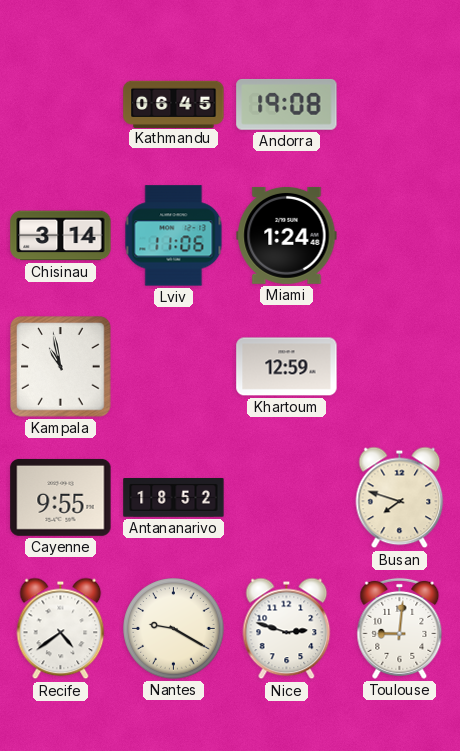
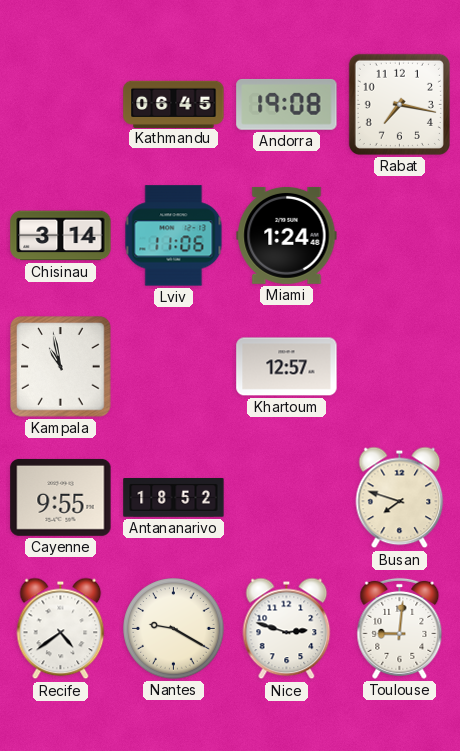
Rabat: none -> 7:17 (399, 104)
Khartoum: 12:59 -> 12:57 (287, 367)
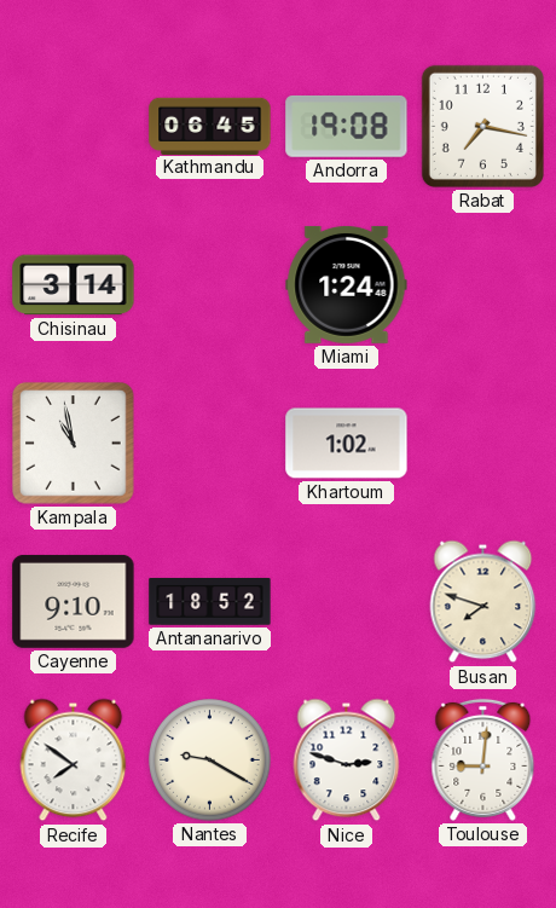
Lviv: 11:06 -> none (174, 236)
Khartoum: 12:57 -> 1:02 (347, 444)
Cayenne: 9:55 -> 9:10 (74, 601)
Recife: 4:39 -> 7:51 (74, 760)
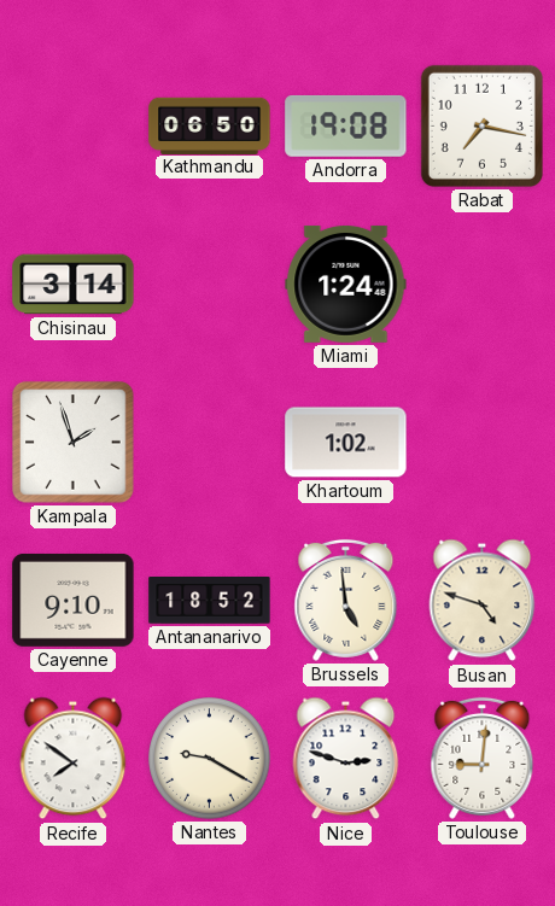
Kathmandu: 06:45 -> 06:50 (210, 125)
Kampala: 10:58 -> 1:57 (74, 443)
Brussels: none -> 4:59 (346, 600)
Busan: 7:48 -> 4:48 (483, 601)
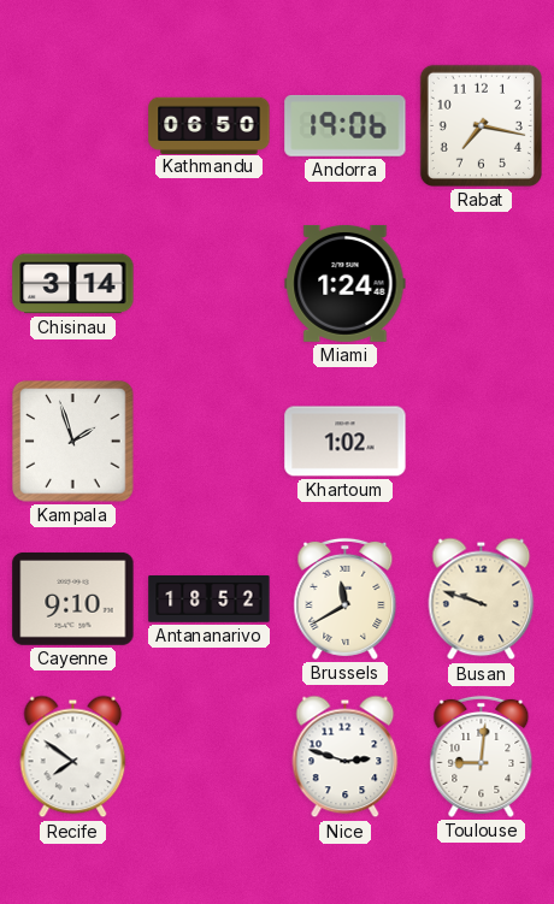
Andorra: 19:08 -> 19:06 (346, 125)
Brussels: 4:59 -> 11:40 (346, 598)
Busan: 4:48 -> 9:48 (482, 599)
Nantes: 9:20 -> none (210, 759)
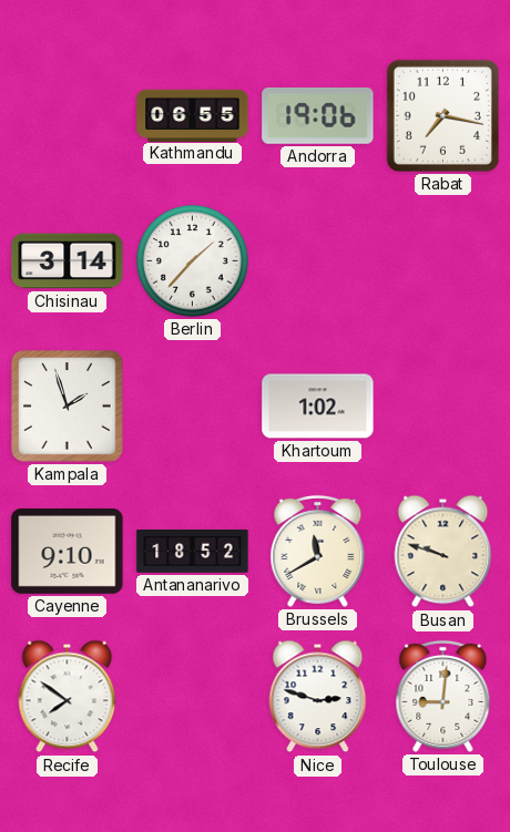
Kathmandu: 06:50 -> 06:55 (193, 115)
Berlin: none -> 1:37 (193, 261)
Miami: 1:24 -> none (346, 283)
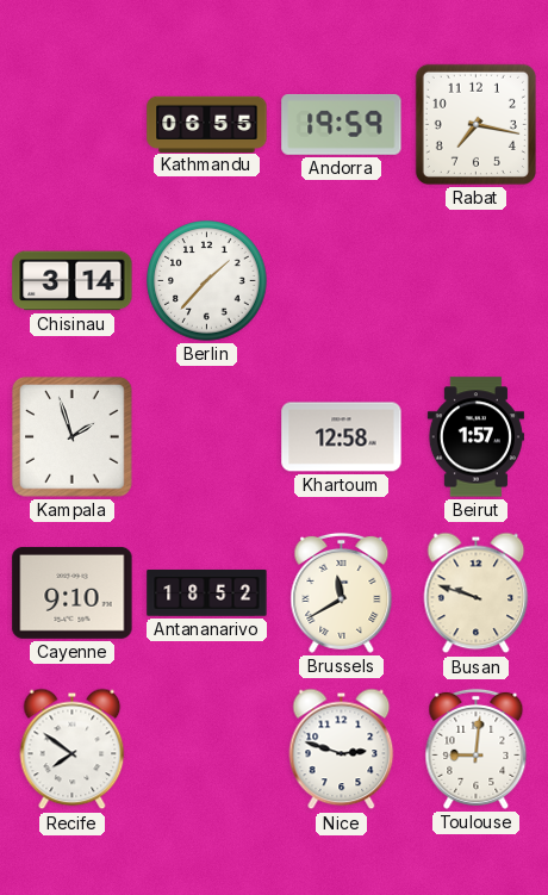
Andorra: 19:06 -> 19:59 (342, 124)
Khartoum: 1:02 -> 12:58 (342, 437)
Beirut: none -> 1:57 (475, 437)
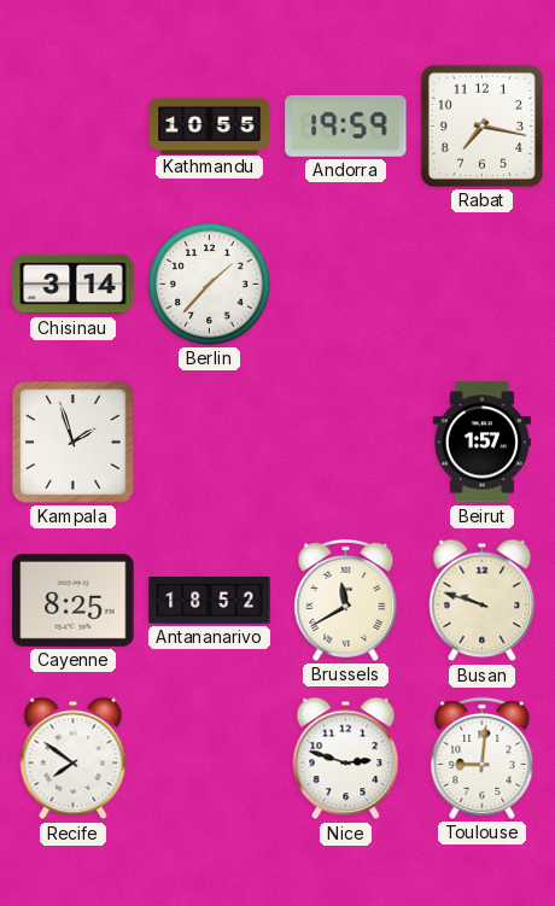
Kathmandu: 06:55 -> 10:55 (210, 125)
Khartoum: 12:58 -> none (342, 437)
Cayenne: 9:10 -> 8:25 (74, 600)
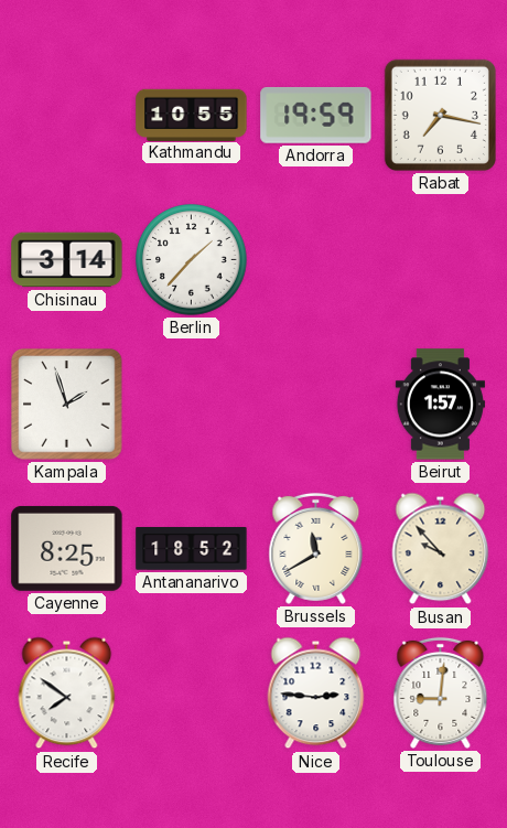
Busan: 9:48 -> 9:53 (441, 549)
Nice: 2:48 -> 2:46 (316, 693)
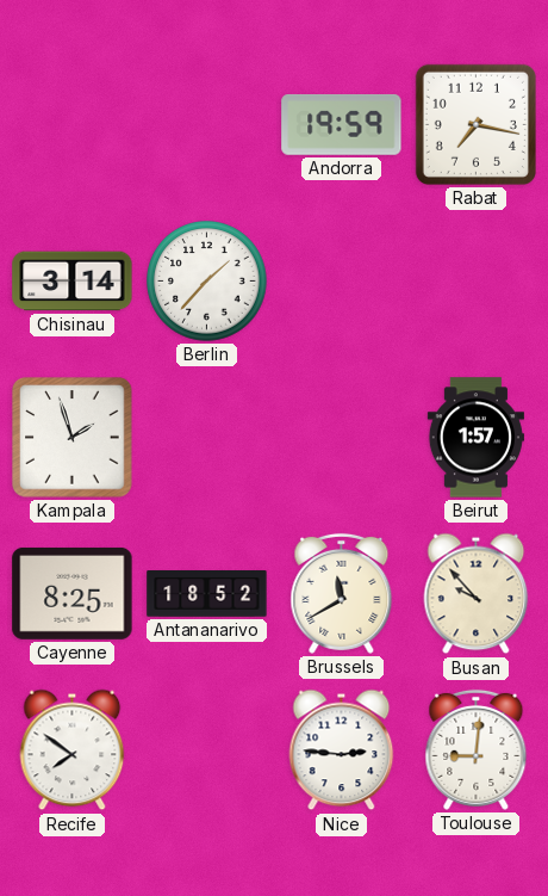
Kathmandu: 10:55 -> none (192, 115)
